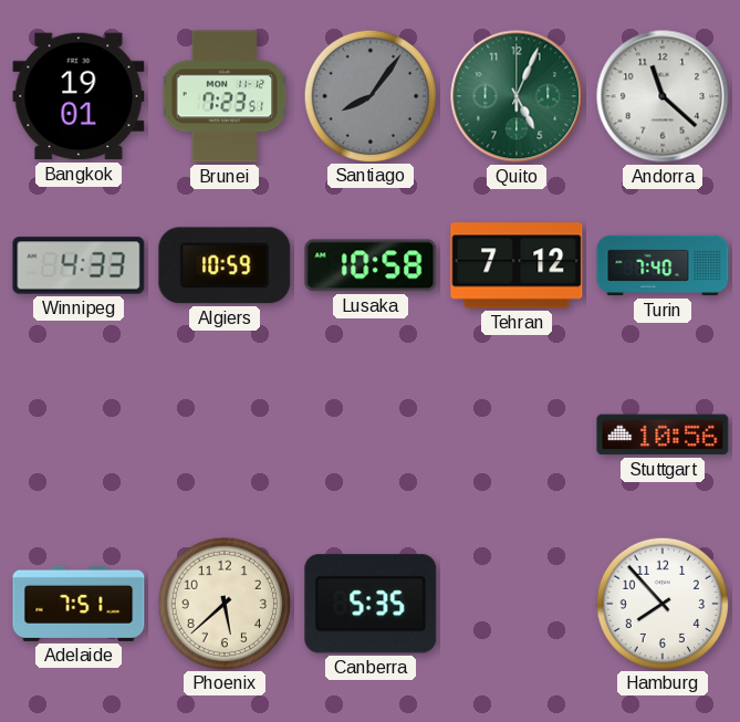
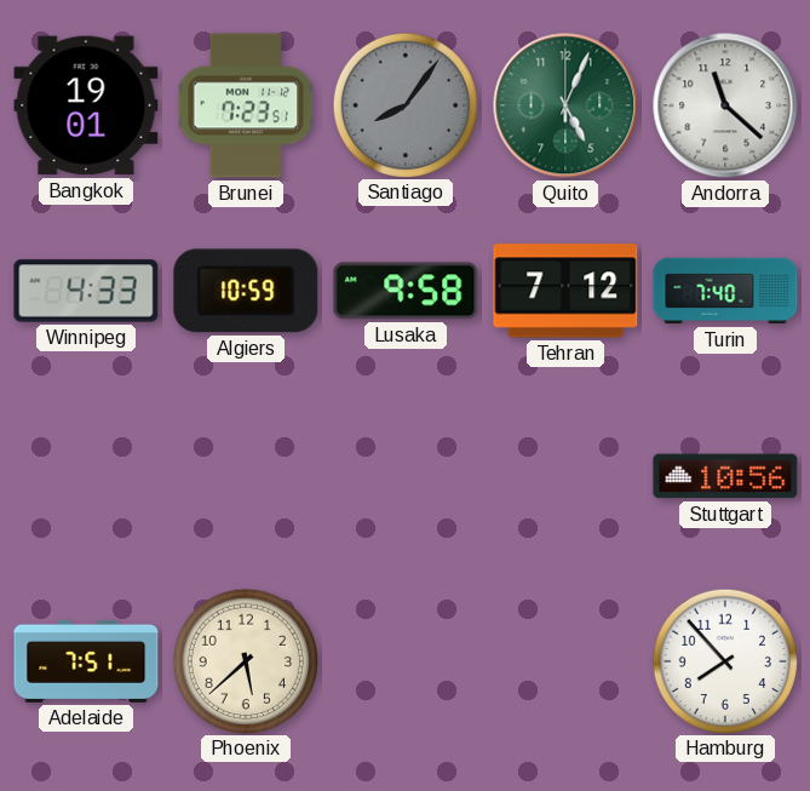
Lusaka: 10:58 -> 9:58 (406, 291)
Canberra: 5:35 -> none (371, 604)
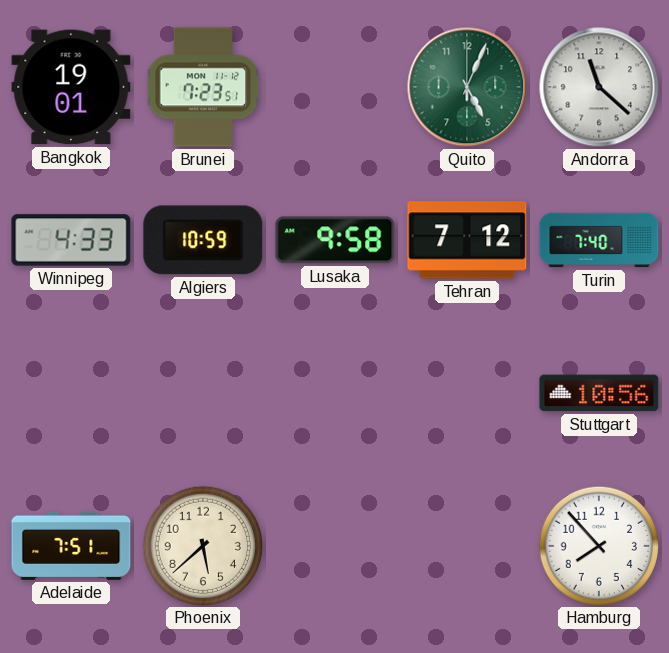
Santiago: 8:06 -> none (404, 104)
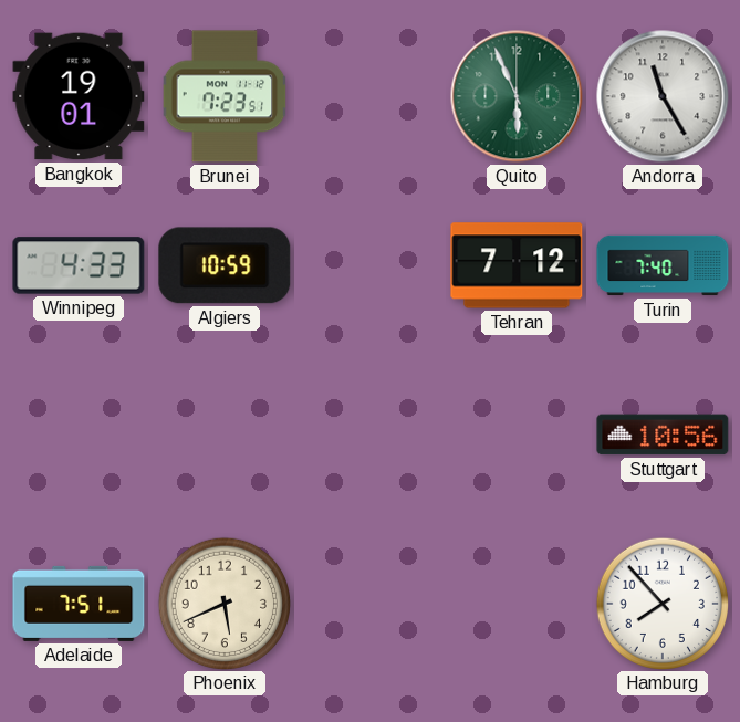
Quito: 5:04 -> 5:56 (517, 96)
Andorra: 11:22 -> 11:25 (663, 96)
Lusaka: 9:58 -> none (335, 240)
Phoenix: 5:38 -> 5:41 (223, 603)
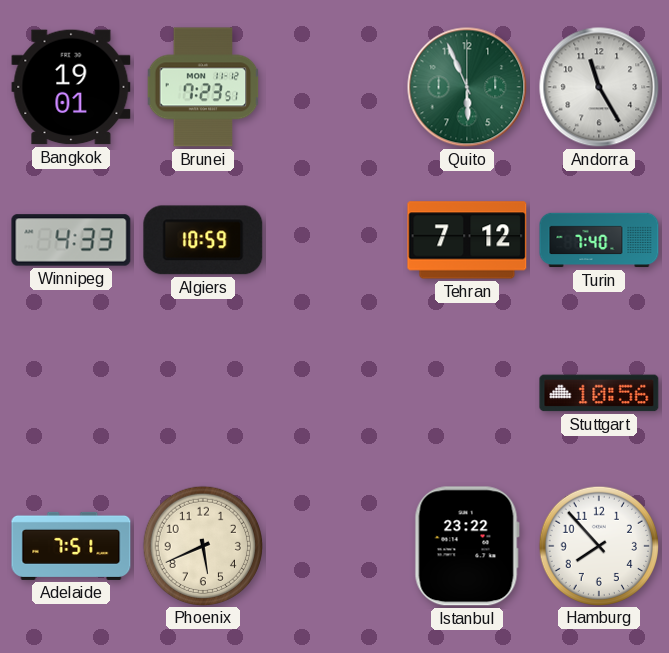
Istanbul: none -> 23:22 (467, 546)
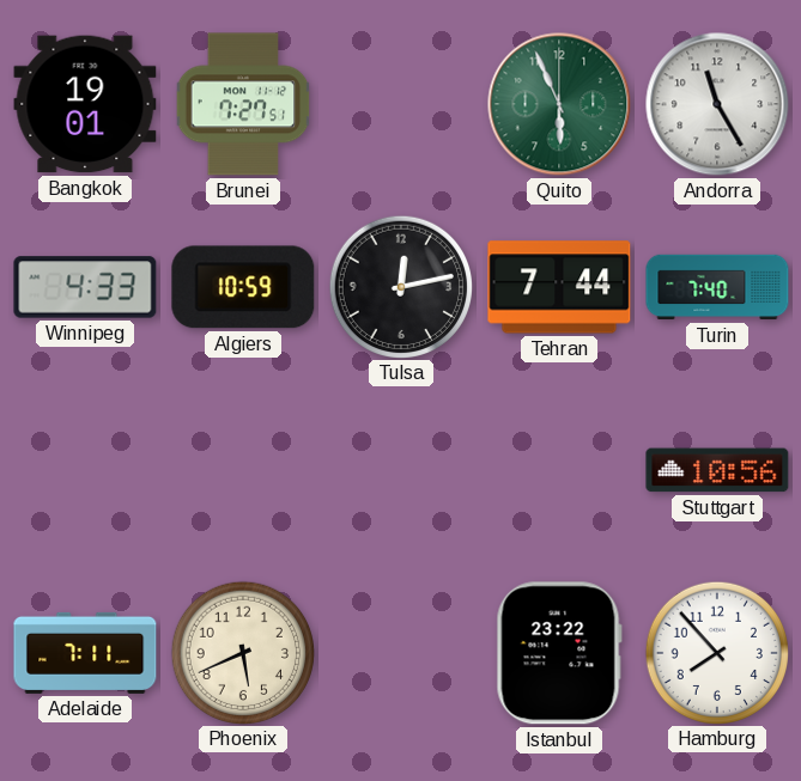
Brunei: 7:23 -> 7:27 (243, 104)
Tulsa: none -> 12:13 (400, 286)
Tehran: 7:12 -> 7:44 (559, 287)
Adelaide: 7:51 -> 7:11 (85, 653)
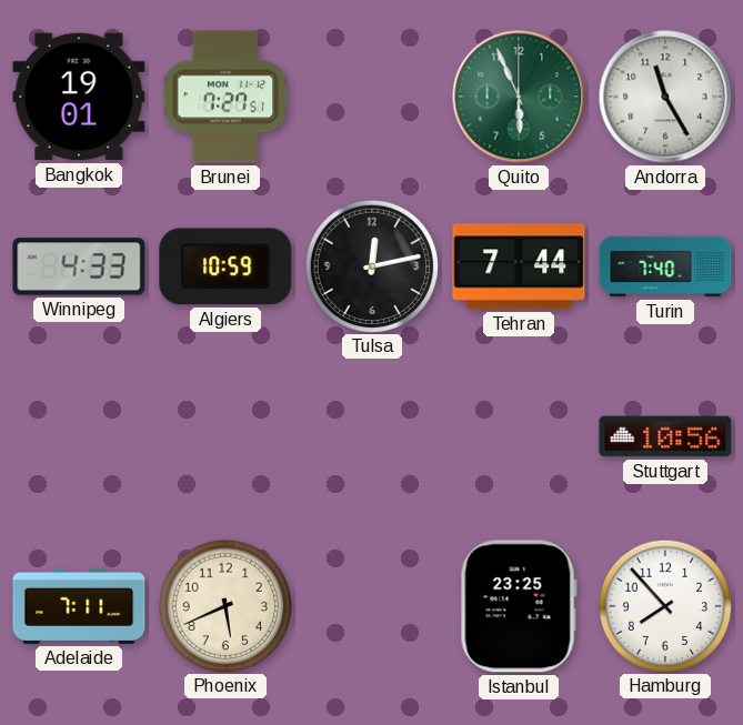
Istanbul: 23:22 -> 23:25 (519, 606)
